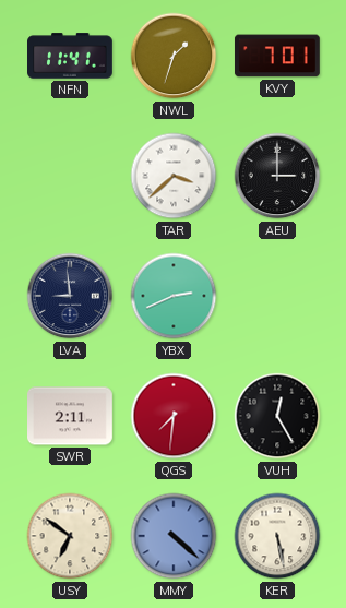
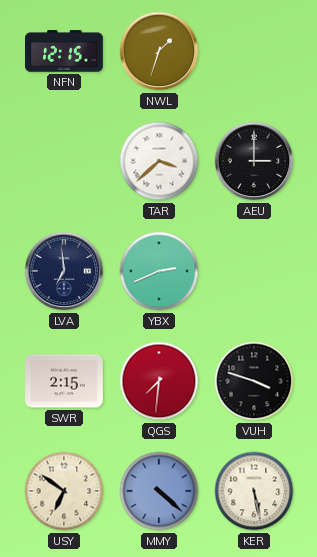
NFN: 11:41 -> 12:15 (65, 51)
KVY: 7:01 -> none (277, 56)
LVA: 8:59 -> 6:59 (64, 271)
SWR: 2:11 -> 2:15 (65, 381)
VUH: 12:25 -> 3:48 (254, 381)
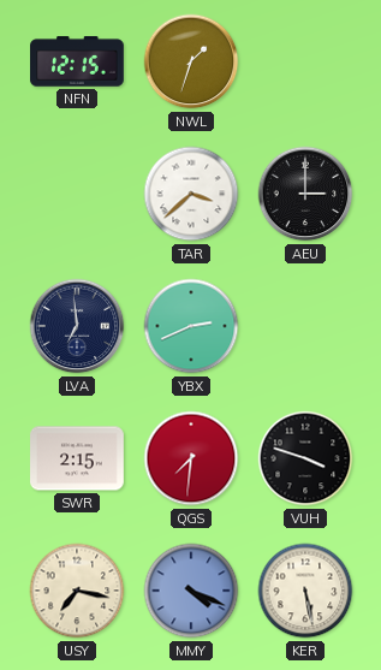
USY: 6:51 -> 7:17 (77, 591)
MMY: 4:22 -> 4:19 (191, 591)
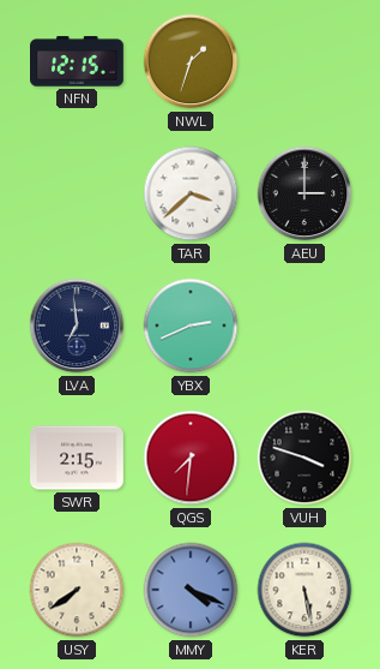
USY: 7:17 -> 7:39 (77, 590)
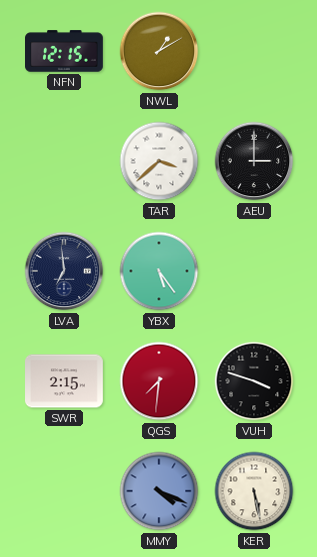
NWL: 1:33 -> 1:10 (159, 51)
YBX: 2:41 -> 5:24 (159, 271)
USY: 7:39 -> none (77, 590)
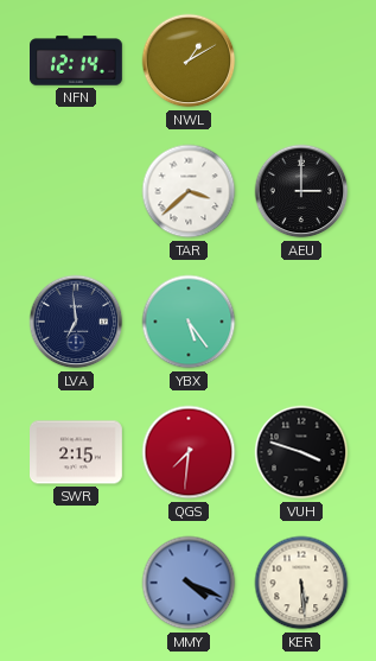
NFN: 12:15 -> 12:14 (77, 61)
KER: 5:28 -> 5:29 (301, 583)
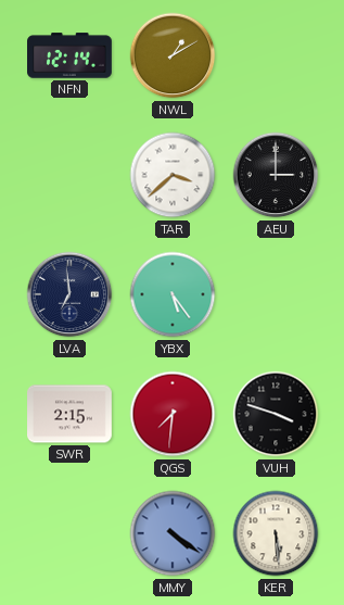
MMY: 4:19 -> 4:21 (173, 533)
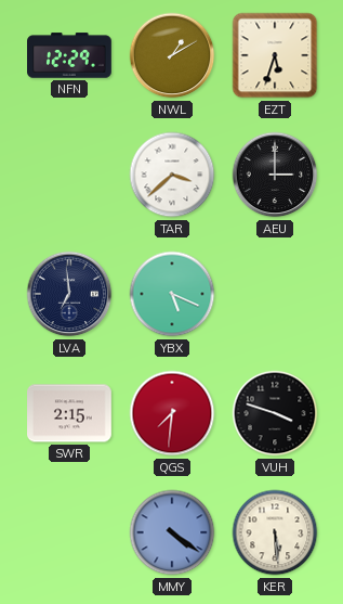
NFN: 12:14 -> 12:29 (70, 55)
EZT: none -> 5:33 (275, 55)
YBX: 5:24 -> 5:19 (172, 294)
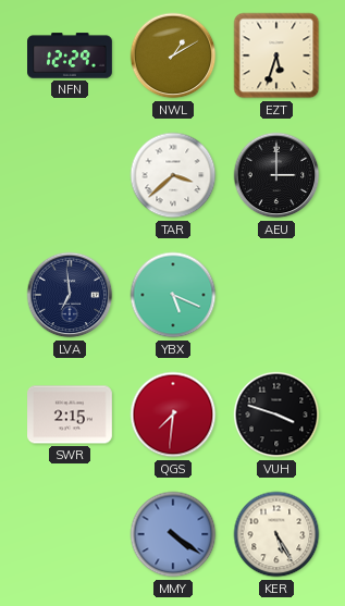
KER: 5:29 -> 5:25 (276, 534)
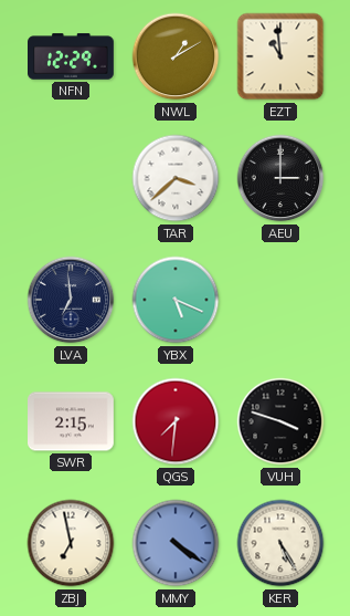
EZT: 5:33 -> 10:59 (280, 56)
ZBJ: none -> 6:58 (71, 543)
